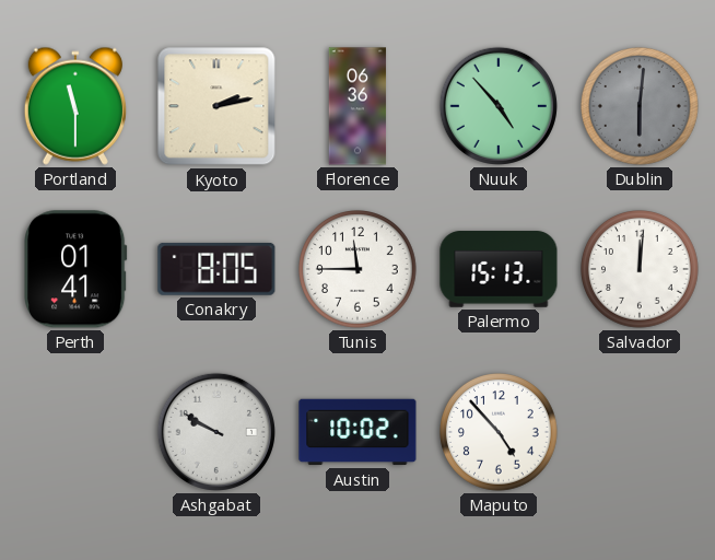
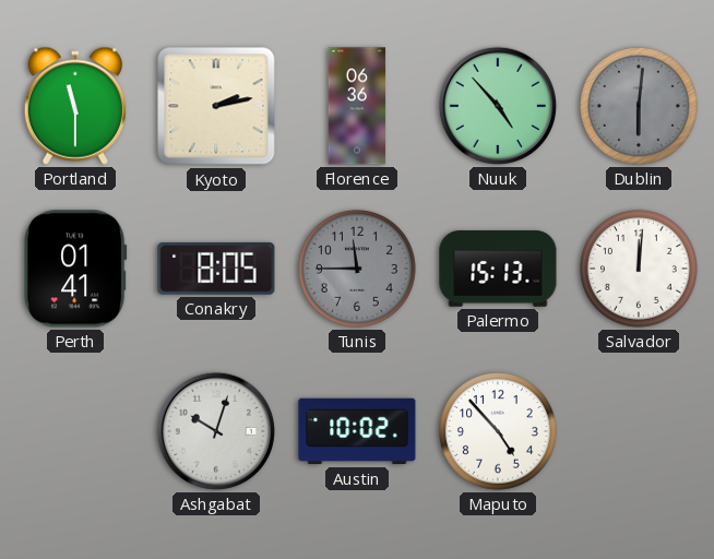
Tunis dial: white -> grey (358, 270)
Ashgabat: 9:50 -> 10:03 (216, 431)
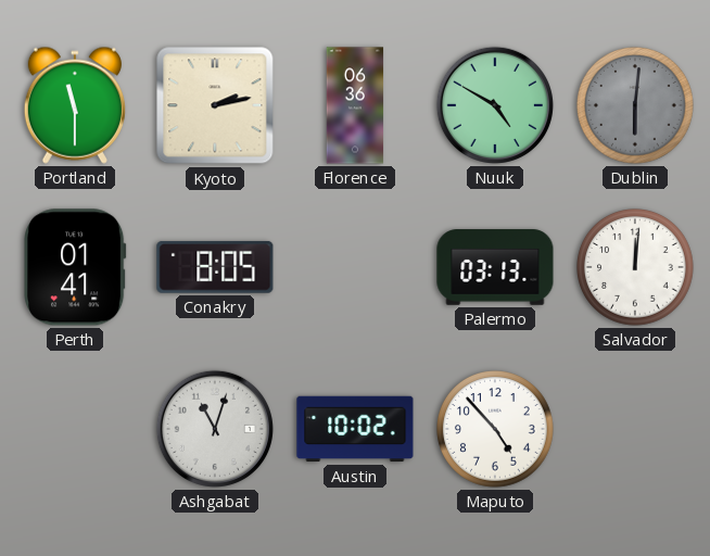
Nuuk: 4:53 -> 4:50 (495, 105)
Tunis: 11:45 -> none (358, 270)
Palermo: 15:13 -> 03:13 (495, 267)
Ashgabat: 10:03 -> 11:03 (215, 429)
